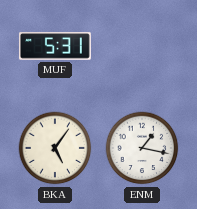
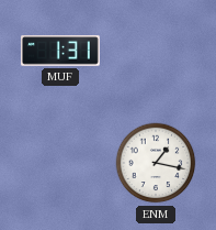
MUF: 5:31 -> 1:31 (60, 51)
BKA: 5:06 -> none (55, 148)
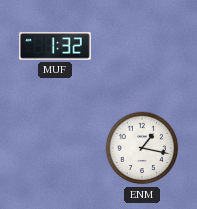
MUF: 1:31 -> 1:32 (55, 46)
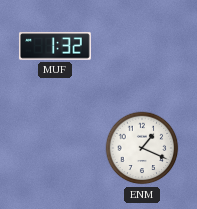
ENM: 1:17 -> 1:19 (142, 148)
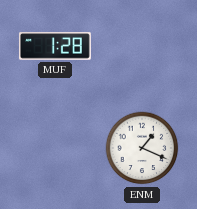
MUF: 1:32 -> 1:28 (55, 46)
